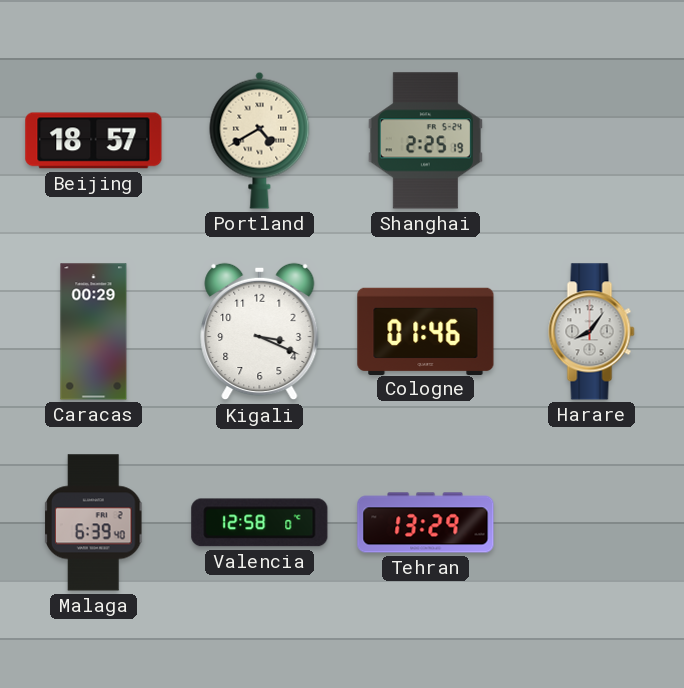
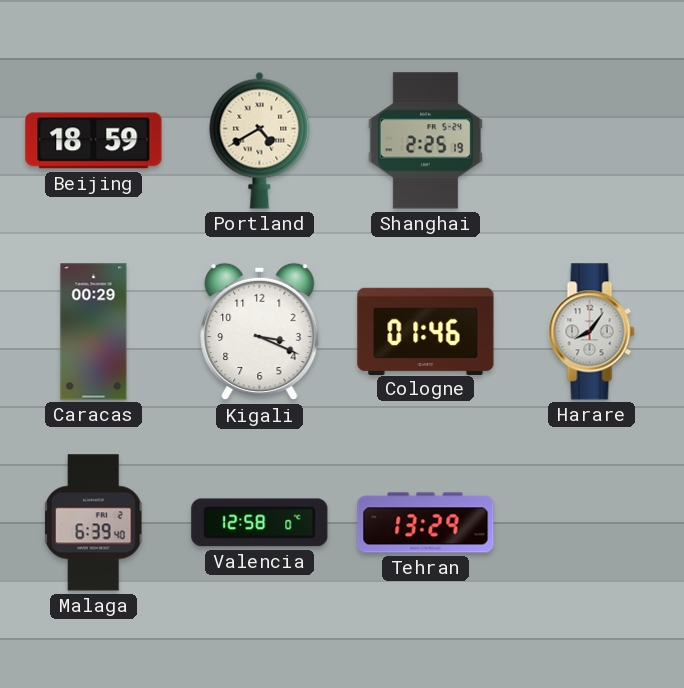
Beijing: 18:57 -> 18:59 (94, 141)
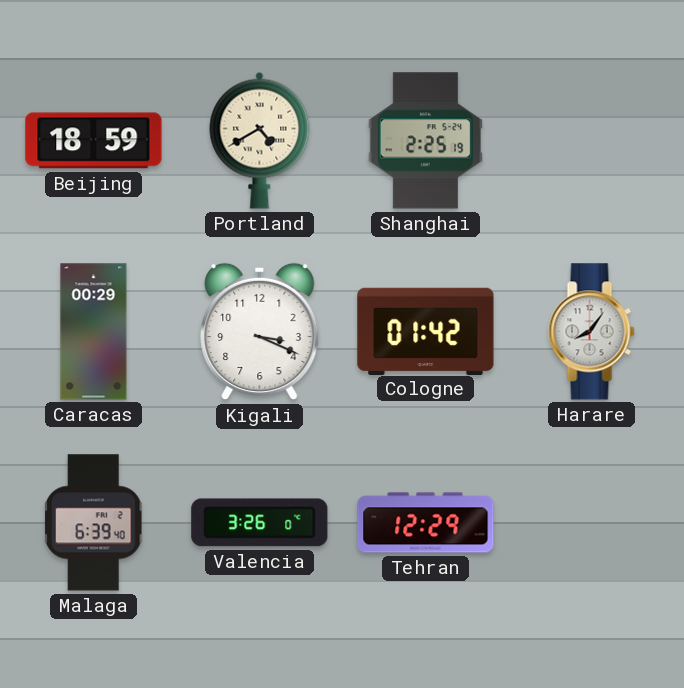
Cologne: 01:46 -> 01:42 (426, 331)
Valencia: 12:58 -> 3:26 (260, 523)
Tehran: 13:29 -> 12:29 (426, 523)
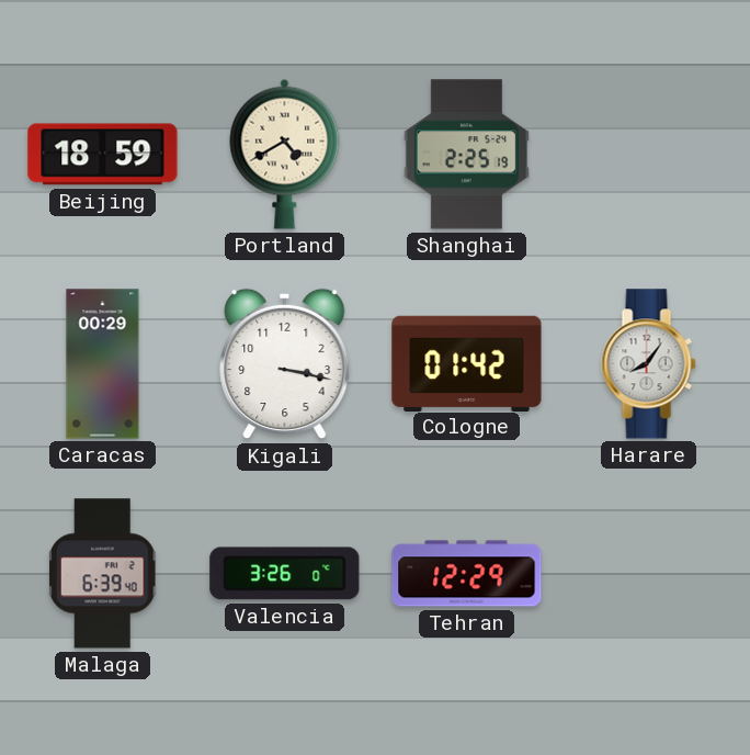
Kigali: 3:19 -> 3:17 (285, 364)
